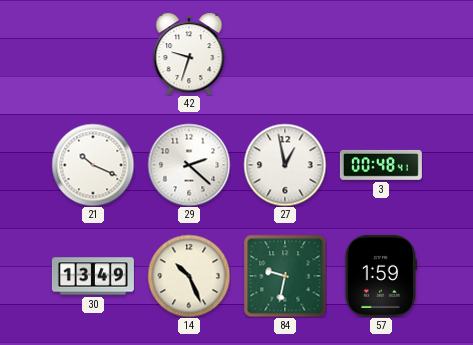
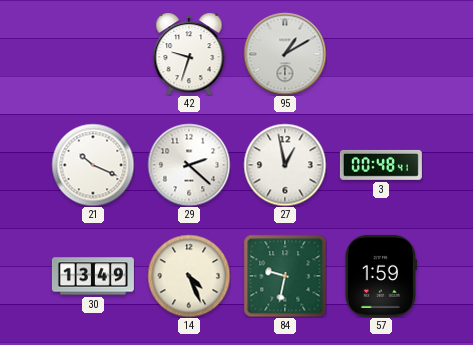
95: none -> 1:10 (285, 54)
14: 10:26 -> 4:26 (189, 276)
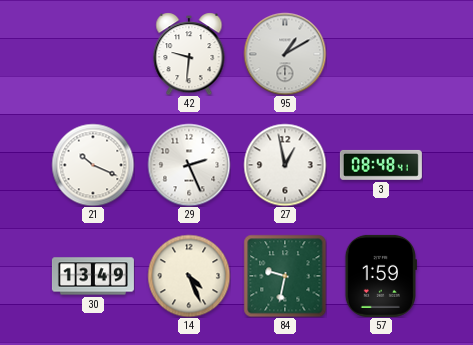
42: 9:33 -> 9:31 (189, 54)
29: 2:22 -> 2:26 (189, 165)
3: 00:48 -> 08:48 (381, 165)
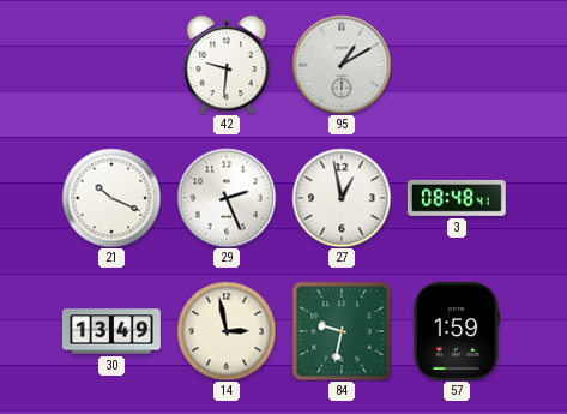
14: 4:26 -> 2:58 (227, 331)
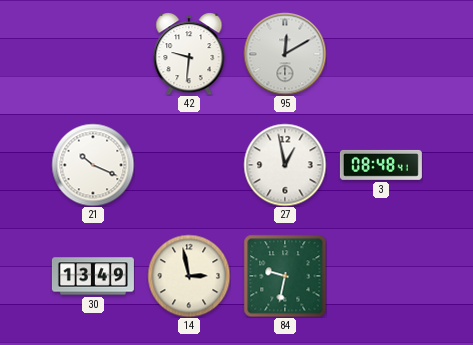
95: 1:10 -> 12:10 (285, 54)
29: 2:26 -> none (227, 198)
57: 1:59 -> none (457, 331)
